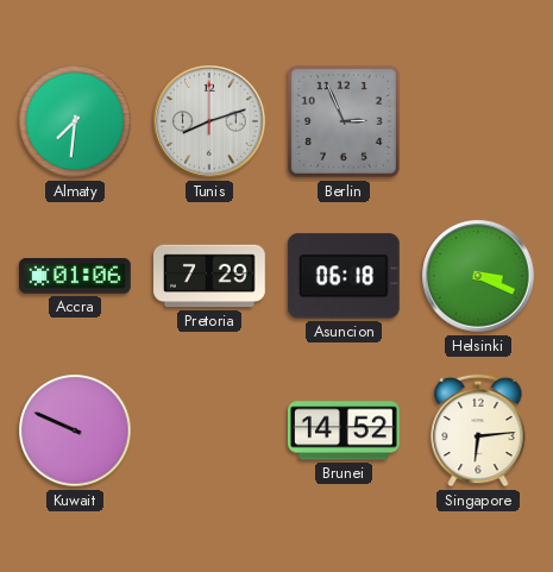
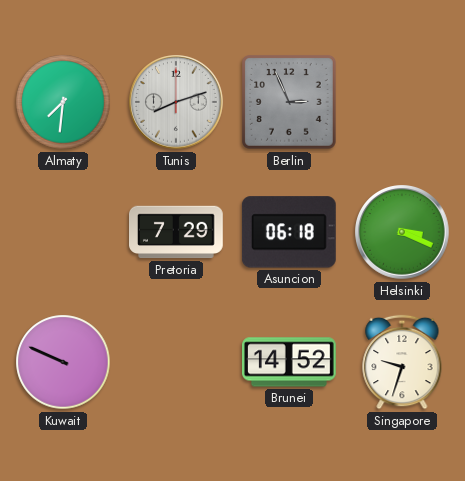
Accra: 01:06 -> none (76, 276)
Singapore: 6:14 -> 9:33 (402, 362)
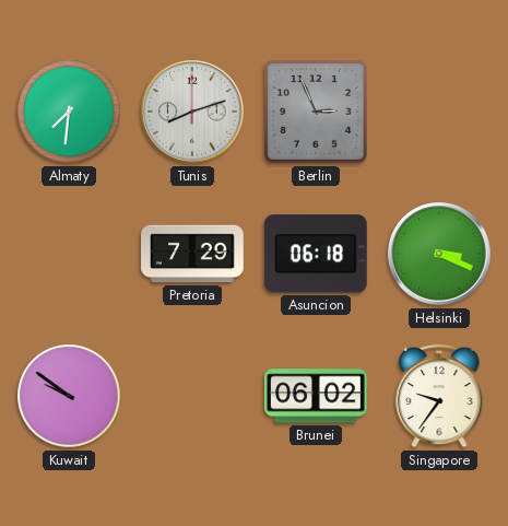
Kuwait: 9:49 -> 9:51 (69, 396)
Brunei: 14:52 -> 06:02 (317, 396)
Singapore: 9:33 -> 9:36 (439, 396)
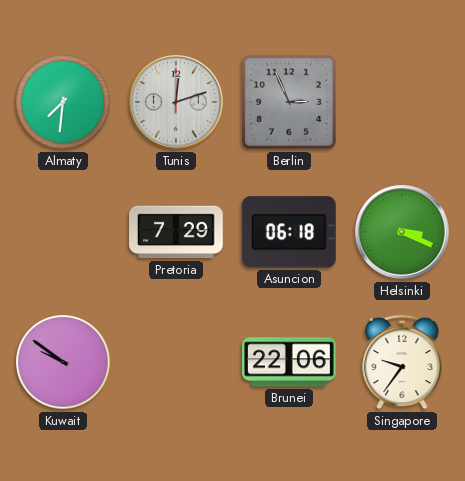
Tunis: 8:12 -> 12:12 (176, 102)
Brunei: 06:02 -> 22:06 (290, 362)
